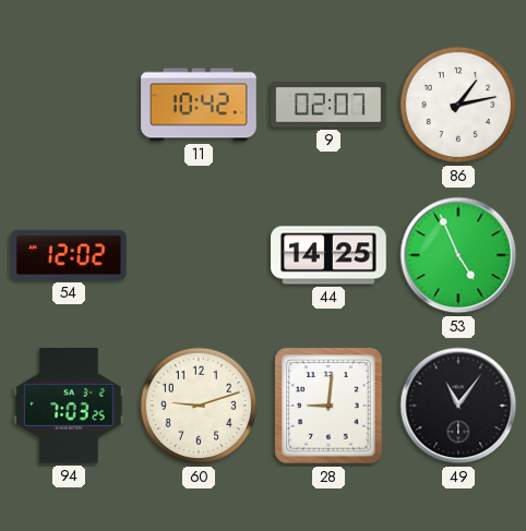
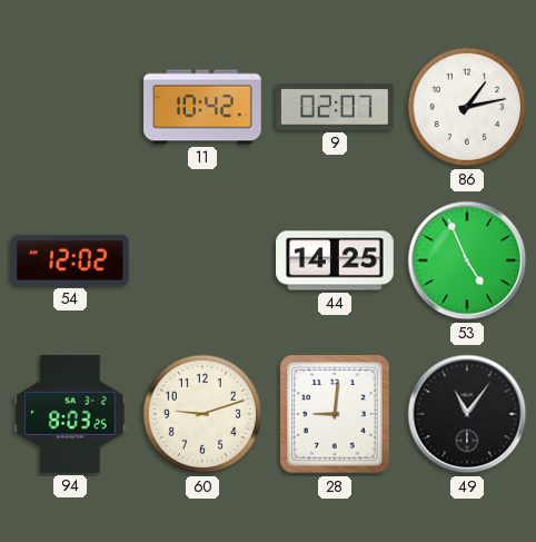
94: 7:03 -> 8:03 (70, 415)
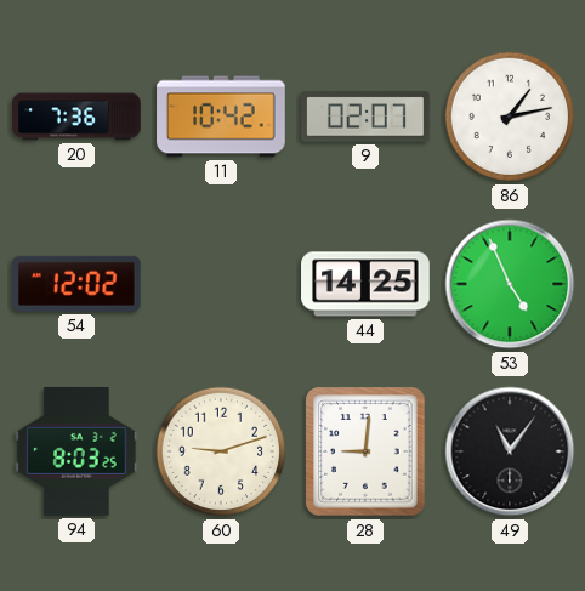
20: none -> 7:36 (76, 117)
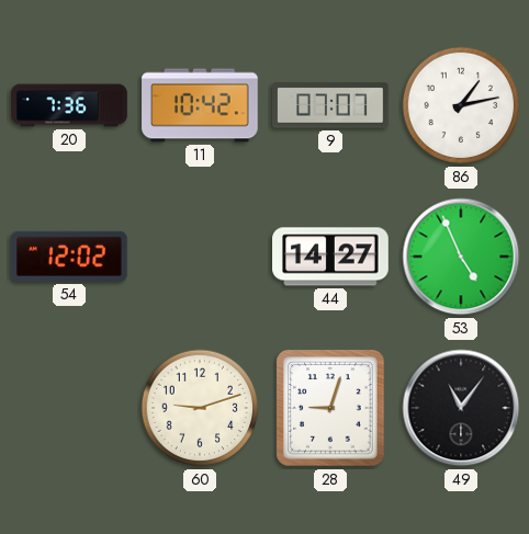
9: 02:07 -> 07:07 (330, 105)
44: 14:25 -> 14:27 (330, 257)
94: 8:03 -> none (76, 453)
28: 9:01 -> 9:03 (330, 408)
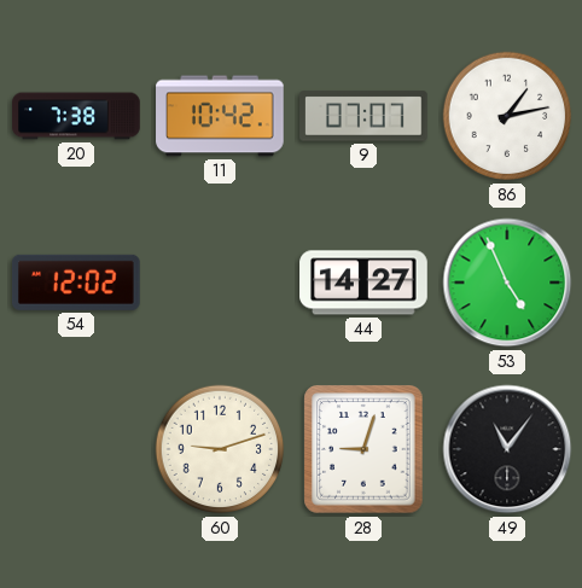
20: 7:36 -> 7:38 (76, 116)
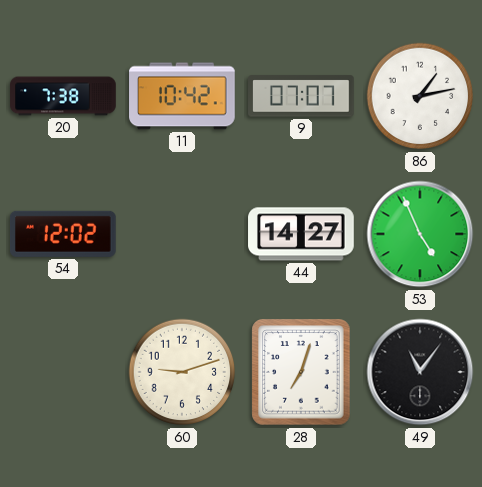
28: 9:03 -> 7:03 (301, 372)
